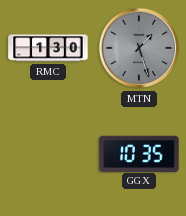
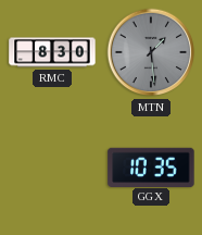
RMC: 1:30 -> 8:30 (52, 52)
MTN: 1:27 -> 1:29 (151, 52)
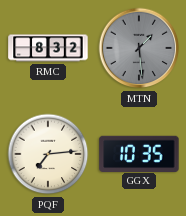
RMC: 8:30 -> 8:32 (48, 48)
PQF: none -> 7:14 (48, 154)
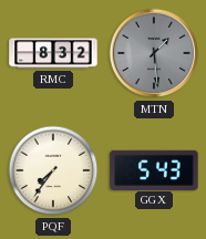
PQF: 7:14 -> 7:36 (53, 170)
GGX: 10:35 -> 5:43 (154, 169)
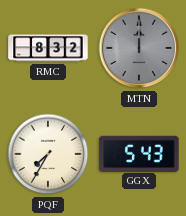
MTN: 1:29 -> 12:00 (139, 48)
PQF: 7:36 -> 7:35 (48, 154)
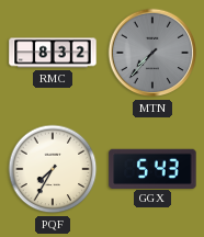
MTN: 12:00 -> 7:37 (152, 53)
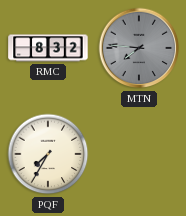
MTN: 7:37 -> 7:46 (139, 48)
GGX: 5:43 -> none (152, 168)
